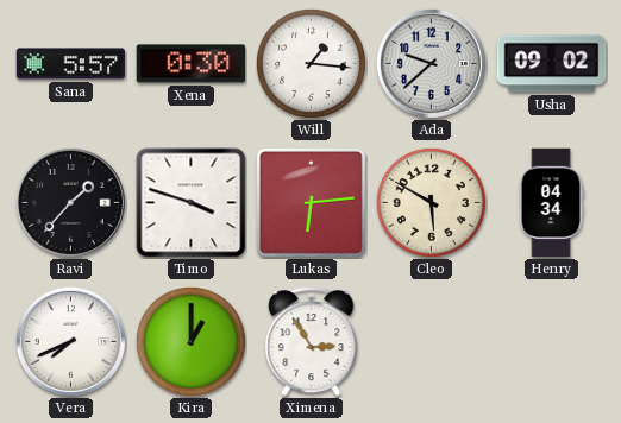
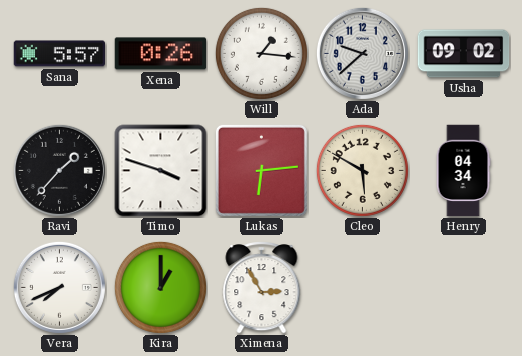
Xena: 0:30 -> 0:26 (161, 54)
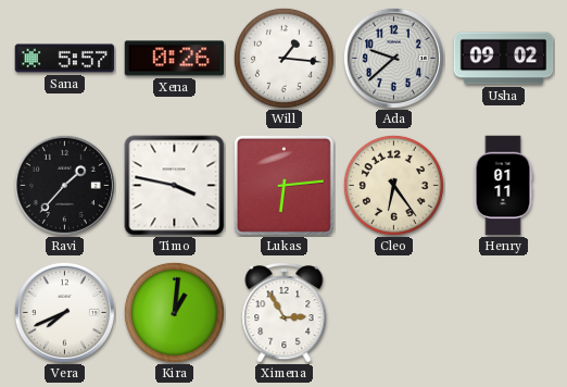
Timo: 3:48 -> 3:47 (175, 186)
Cleo: 5:50 -> 6:24 (393, 185)
Henry: 04:34 -> 01:11 (503, 186)
Kira: 1:00 -> 1:01 (174, 312)
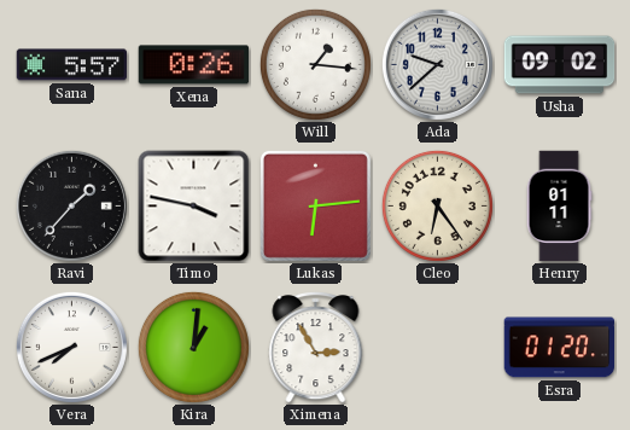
Esra: none -> 01:20 (560, 348)
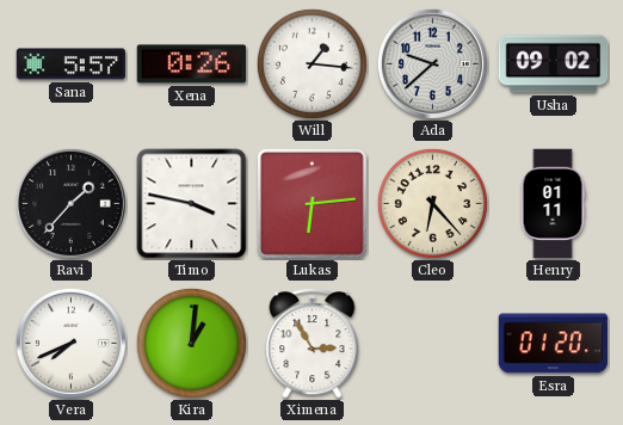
Cleo: 6:24 -> 6:23 (432, 203)
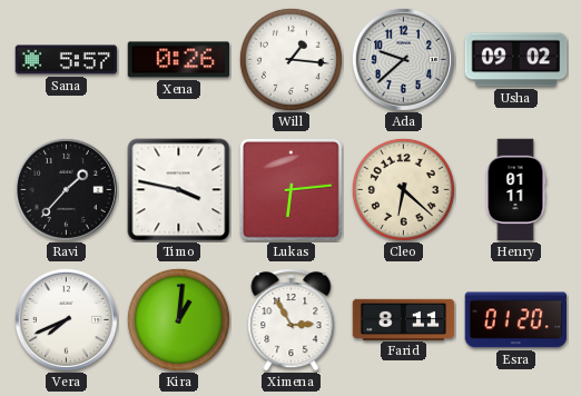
Cleo: 6:23 -> 6:22 (403, 189)
Farid: none -> 8:11 (404, 319)
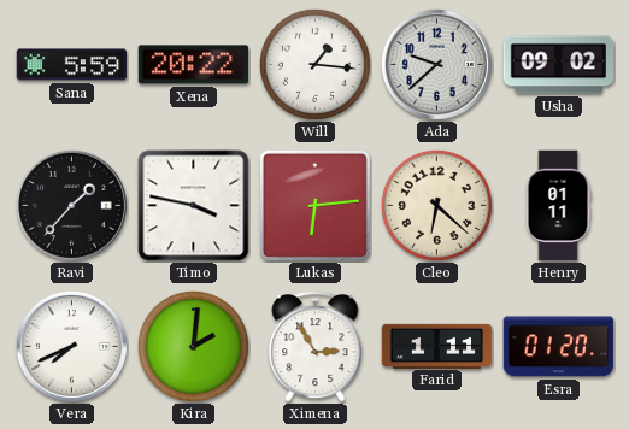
Sana: 5:57 -> 5:59 (72, 65)
Xena: 0:26 -> 20:22 (194, 65)
Kira: 1:01 -> 2:01 (193, 346)
Farid: 8:11 -> 1:11 (437, 346)
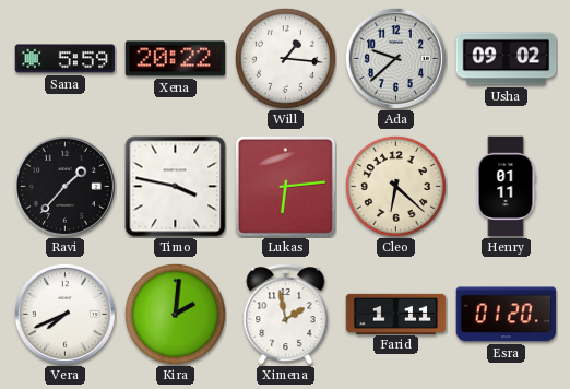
Ximena: 2:55 -> 1:58 (286, 315)
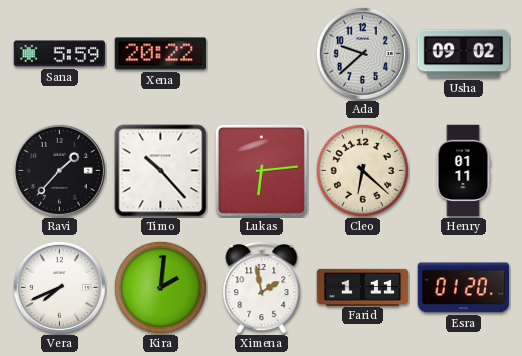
Will: 1:16 -> none (285, 58)
Timo: 3:47 -> 10:23 (161, 171)
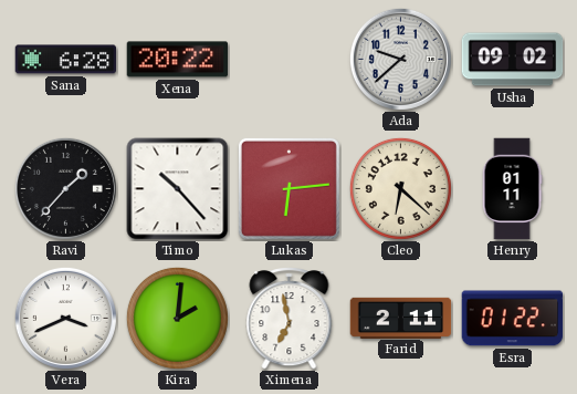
Sana: 5:59 -> 6:28 (66, 60)
Vera: 7:41 -> 3:41 (65, 318)
Ximena: 1:58 -> 6:58 (290, 319)
Farid: 1:11 -> 2:11 (401, 318)
Esra: 01:20 -> 01:22 (513, 319)
